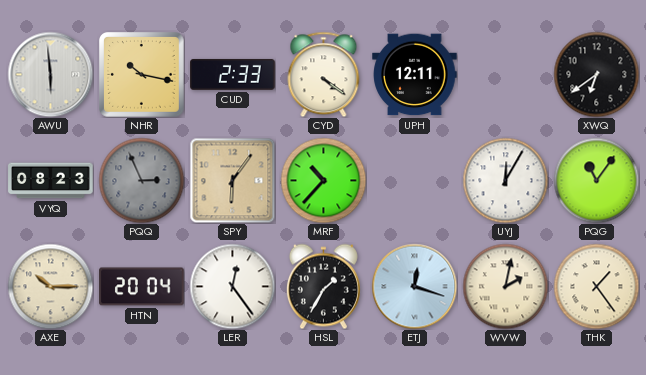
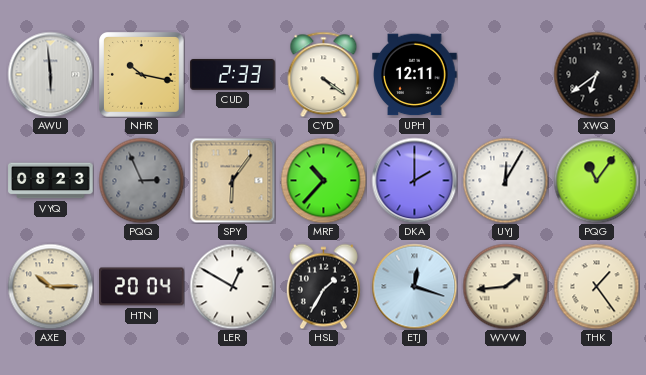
DKA: none -> 2:00 (414, 180)
LER: 12:24 -> 12:50 (232, 286)
WVW: 2:02 -> 1:44 (505, 286)
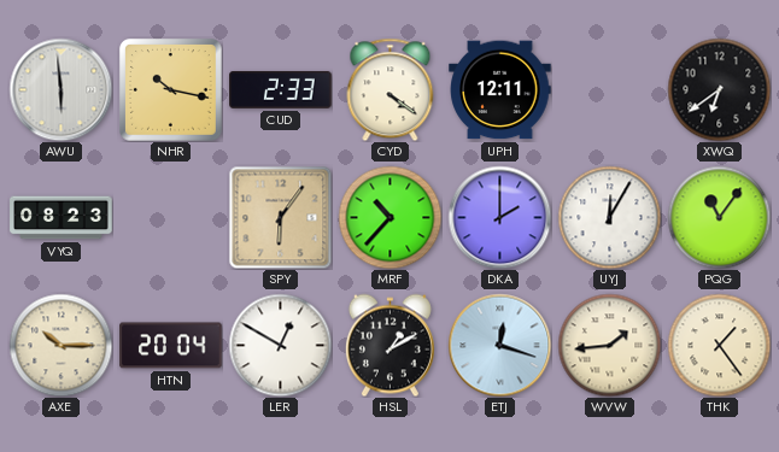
PQQ: 2:56 -> none (141, 180)
HSL: 1:35 -> 1:10 (389, 345)
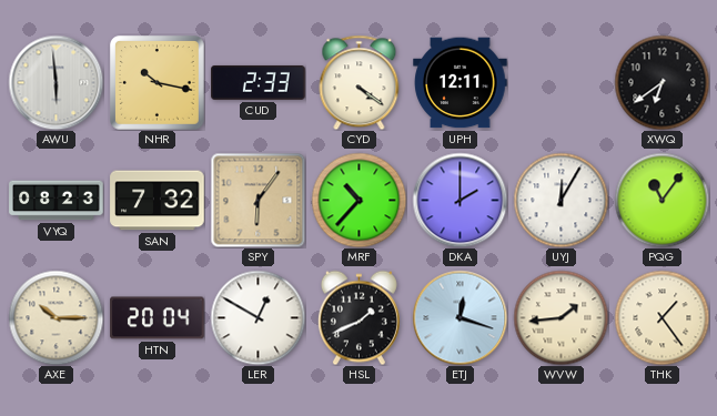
SAN: none -> 7:32 (158, 201)
HSL: 1:10 -> 1:41 (358, 317)
